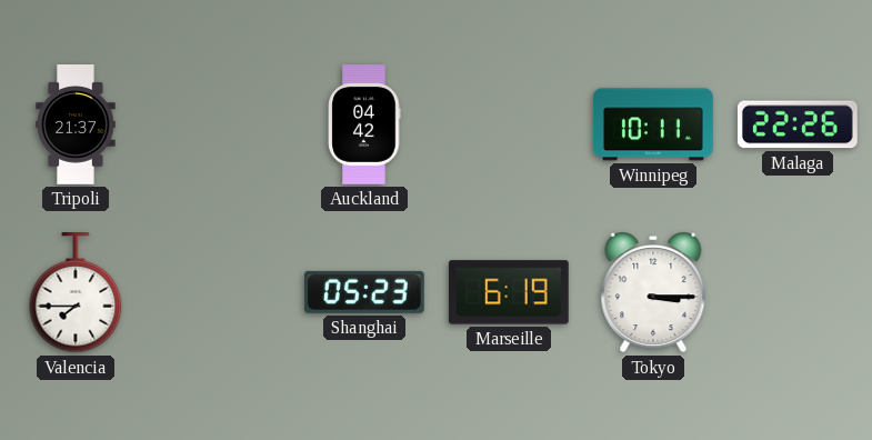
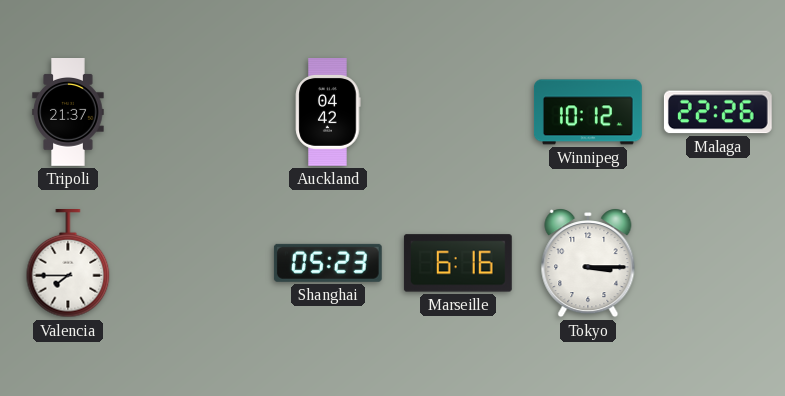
Winnipeg: 10:11 -> 10:12 (588, 112)
Marseille: 6:19 -> 6:16 (458, 263)
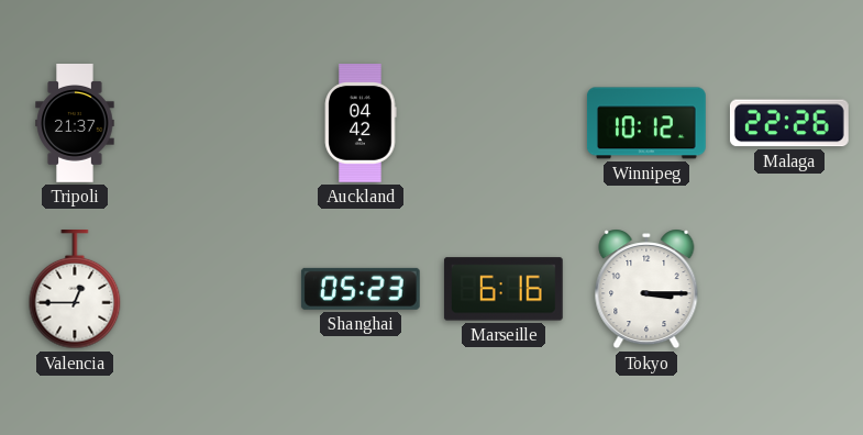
Valencia: 7:45 -> 12:45 (75, 290)
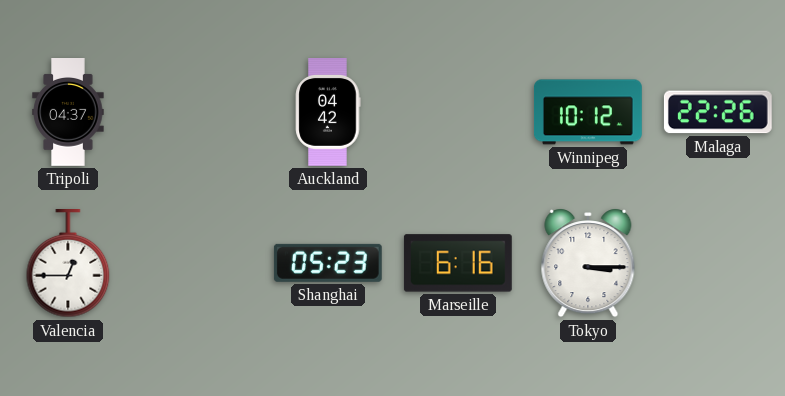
Tripoli: 21:37 -> 04:37 (68, 113)
